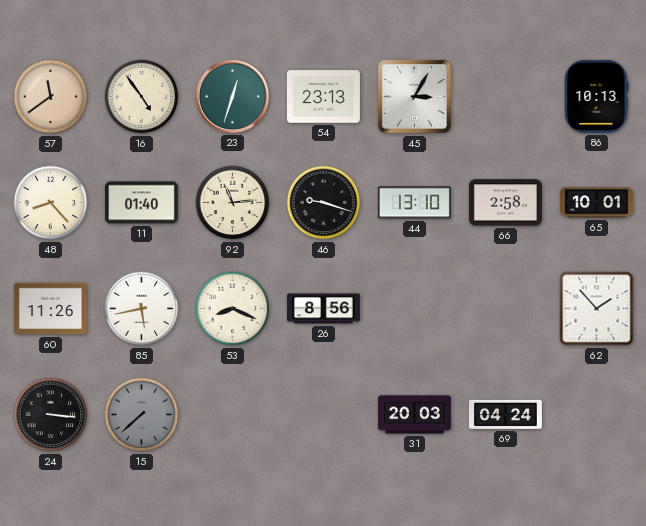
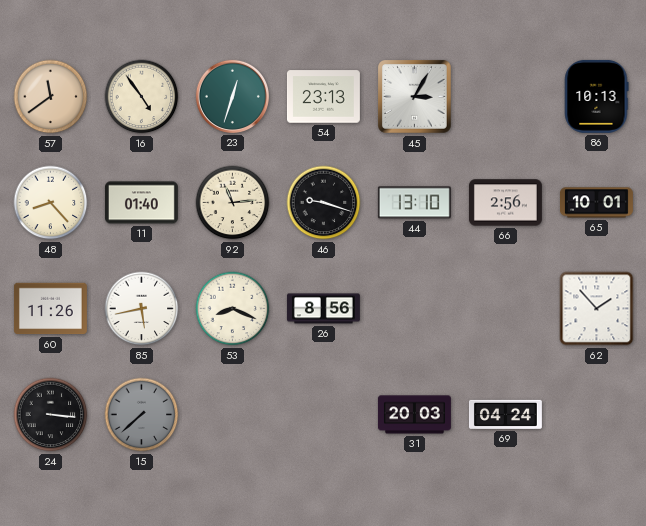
66: 2:58 -> 2:56 (505, 203)
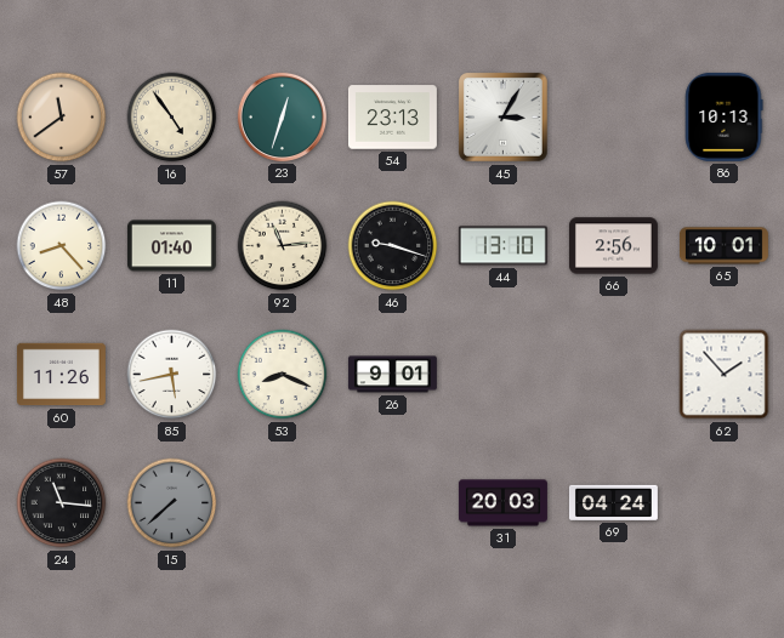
26: 8:56 -> 9:01 (392, 375)
24: 3:16 -> 11:16 (62, 503)
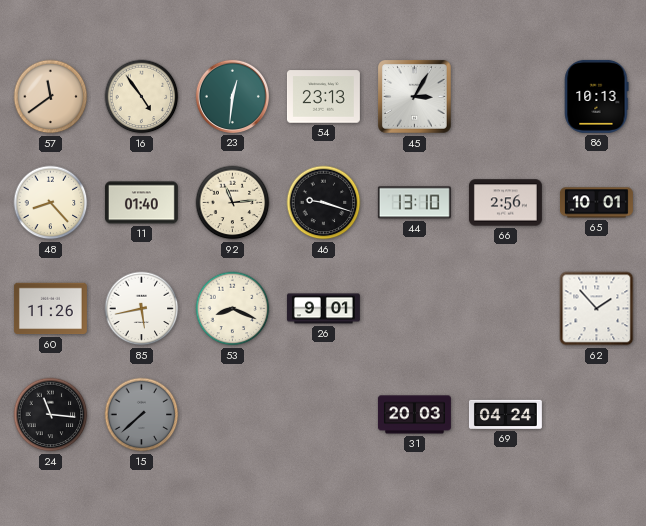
23: 12:33 -> 12:31 (232, 96)
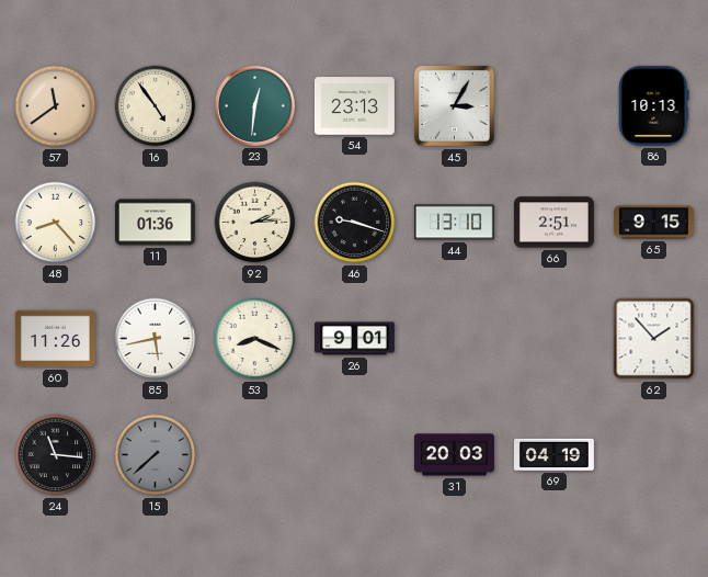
11: 01:40 -> 01:36 (155, 223)
92: 11:14 -> 2:14 (255, 223)
66: 2:56 -> 2:51 (553, 223)
65: 10:01 -> 9:15 (653, 223)
69: 04:24 -> 04:19 (553, 454)
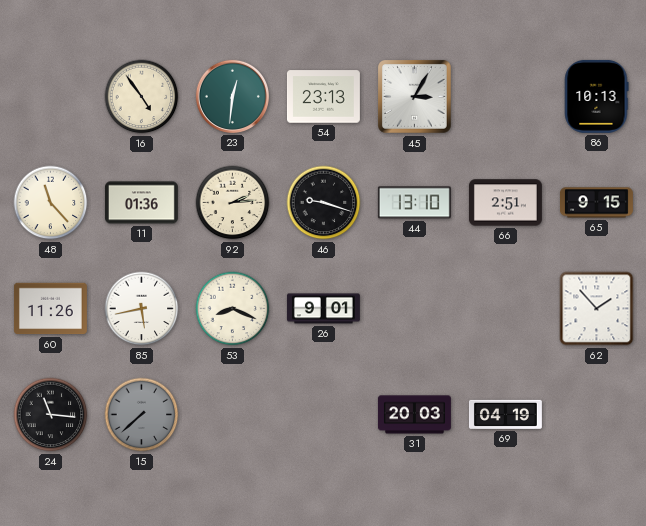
57: 11:39 -> none (56, 106)
48: 8:23 -> 11:23 (51, 203)
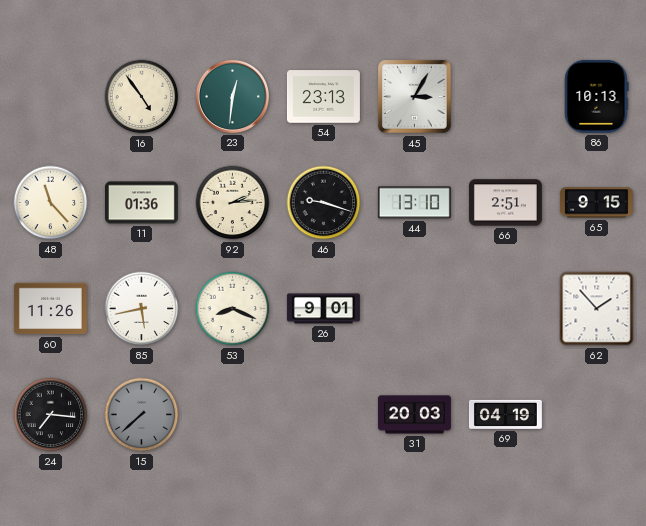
24: 11:16 -> 7:16 (51, 415)
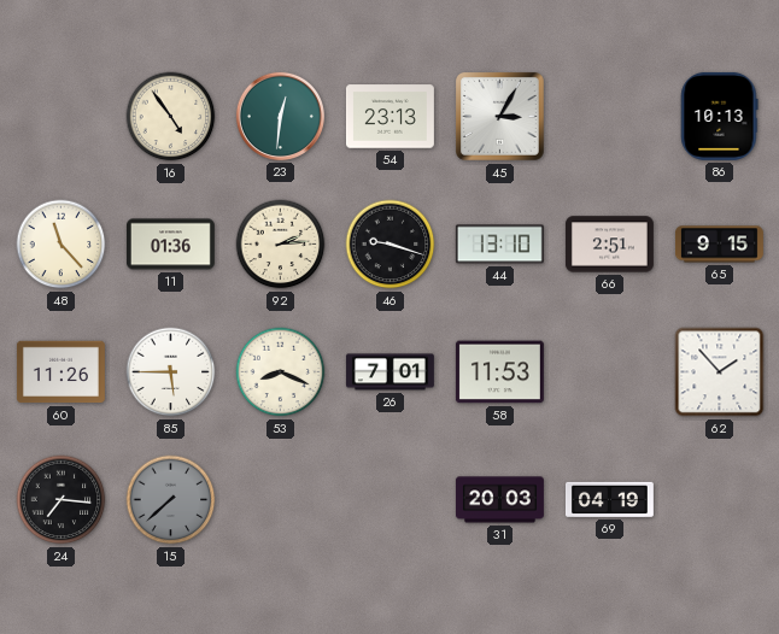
85: 5:43 -> 5:45 (171, 372)
26: 9:01 -> 7:01 (389, 372)
58: none -> 11:53 (499, 372)
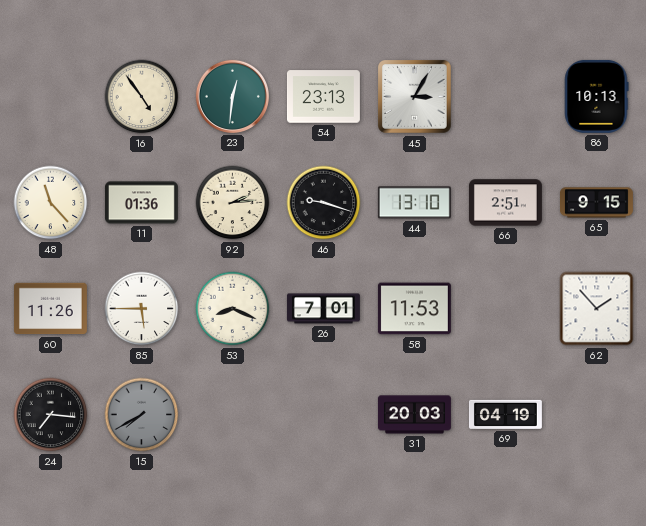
15: 7:38 -> 7:40 (142, 415)
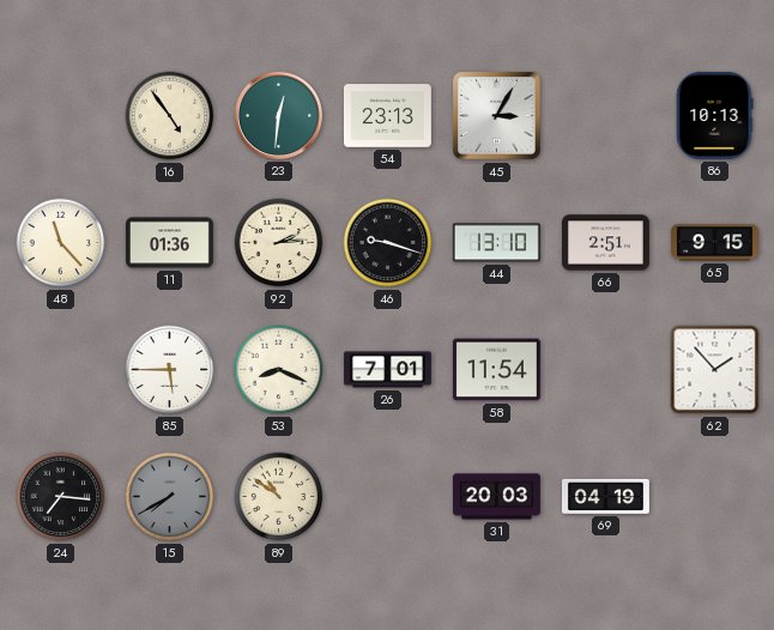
60: 11:26 -> none (50, 309)
58: 11:53 -> 11:54 (496, 370)
89: none -> 10:51 (279, 497)
